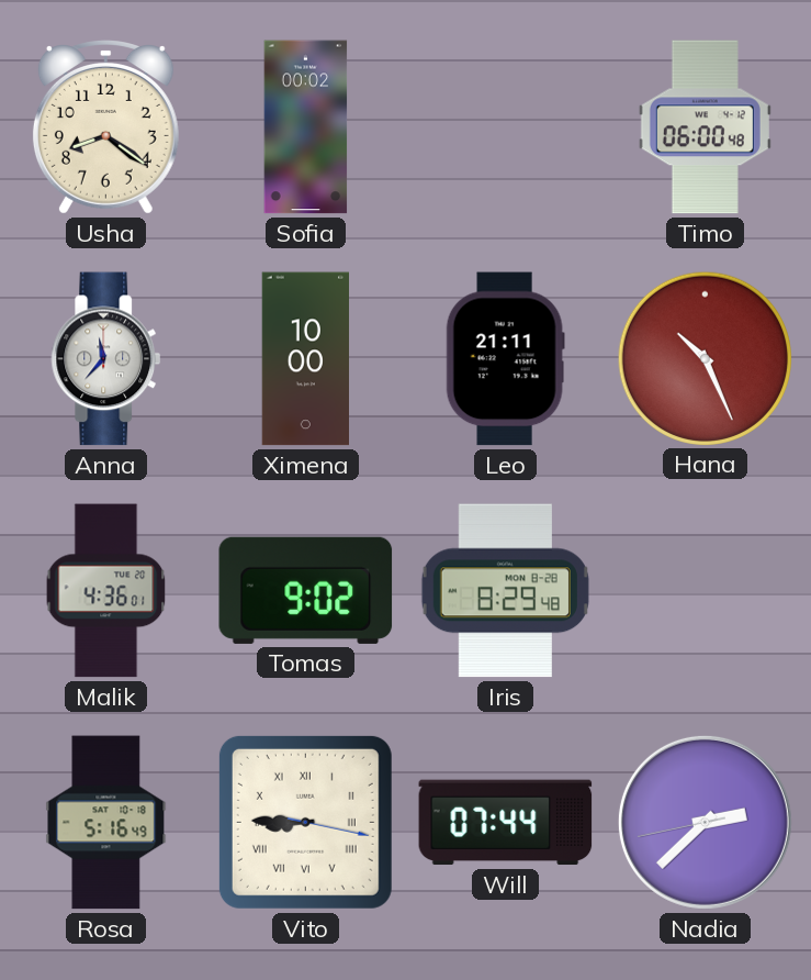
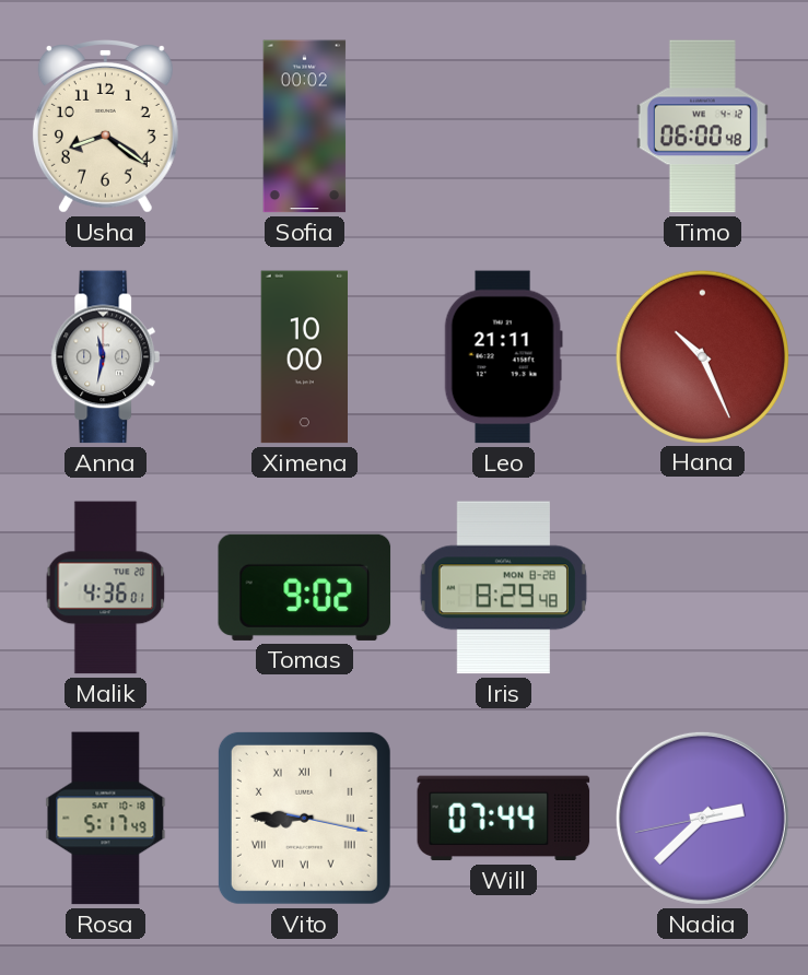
Anna: 11:37 -> 11:32 (106, 357)
Rosa: 5:16 -> 5:17 (106, 819)
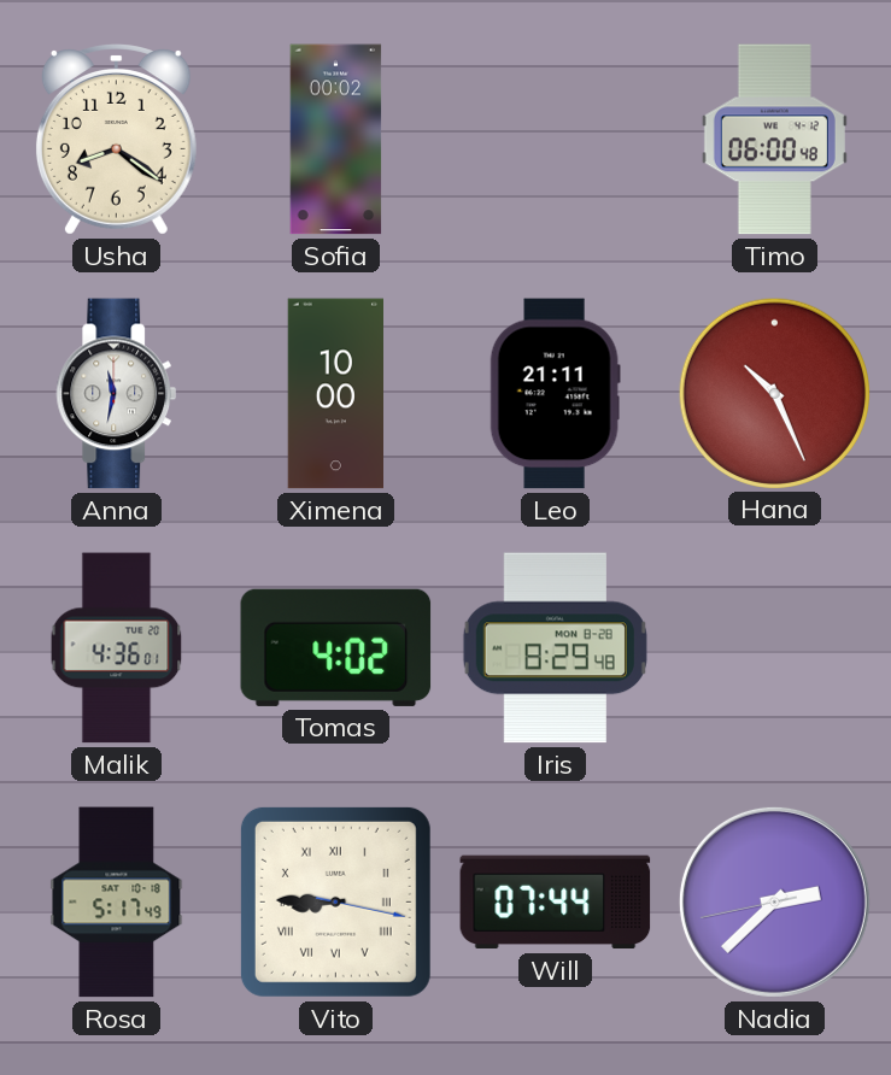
Tomas: 9:02 -> 4:02 (336, 647)
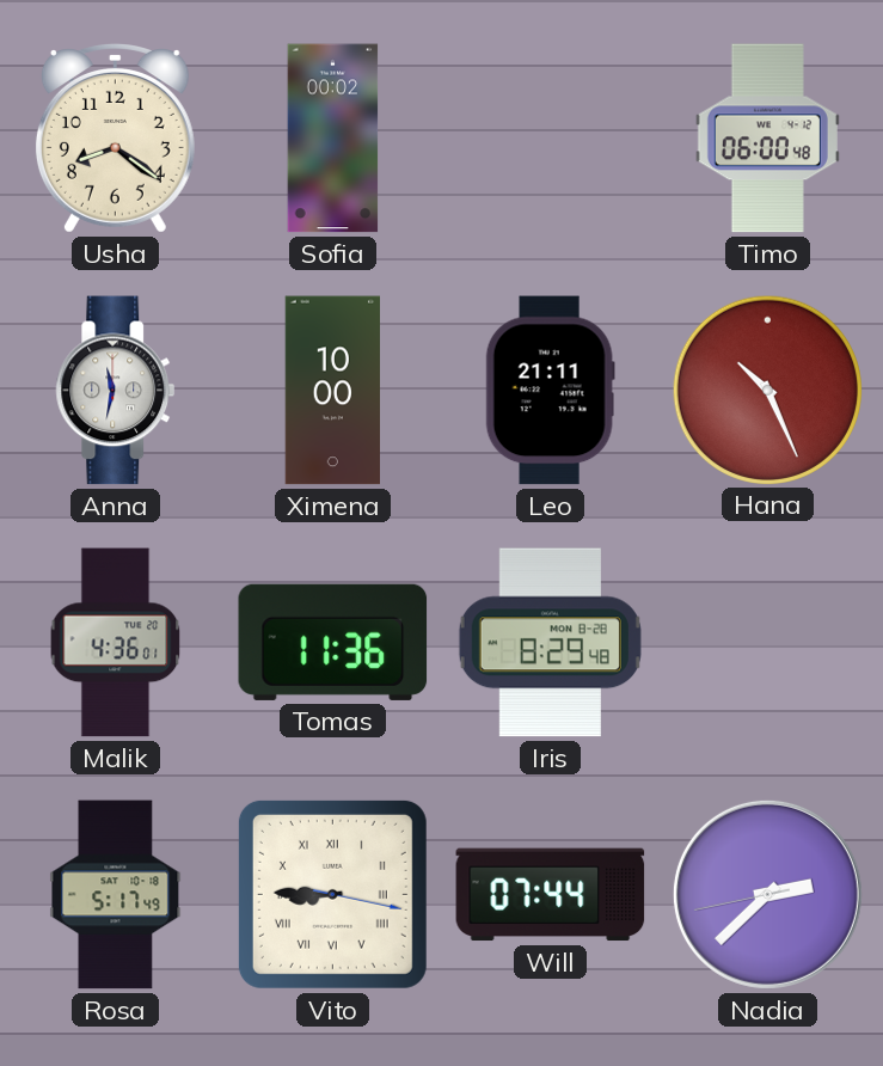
Tomas: 4:02 -> 11:36 (333, 642)
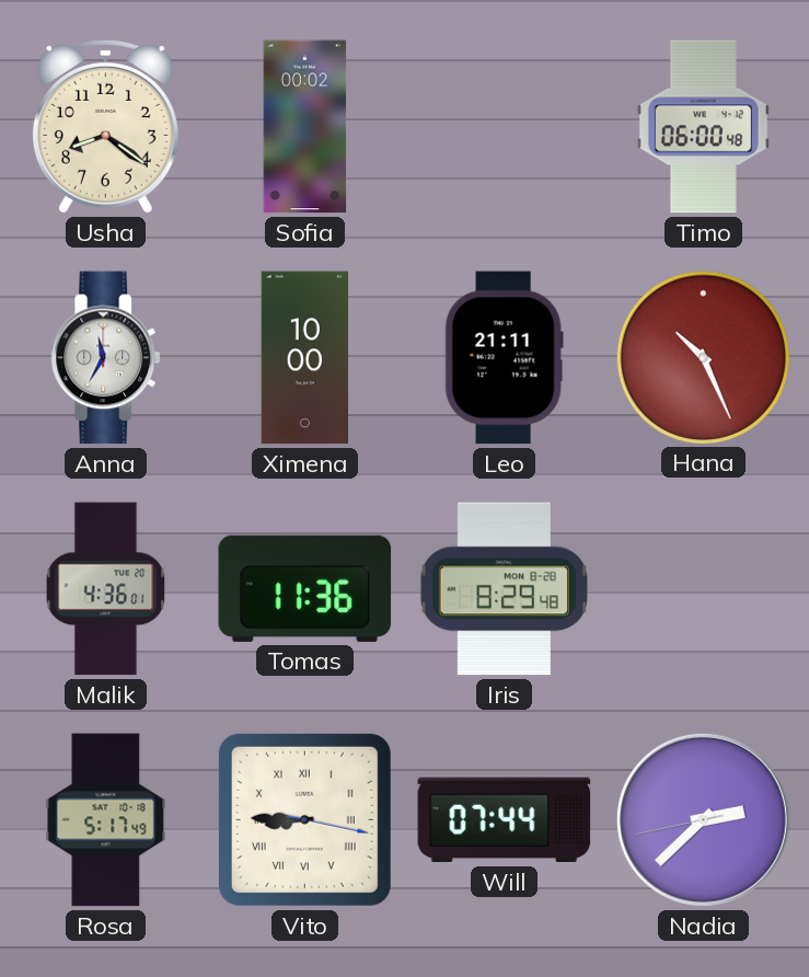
Anna: 11:32 -> 11:35 (106, 358)
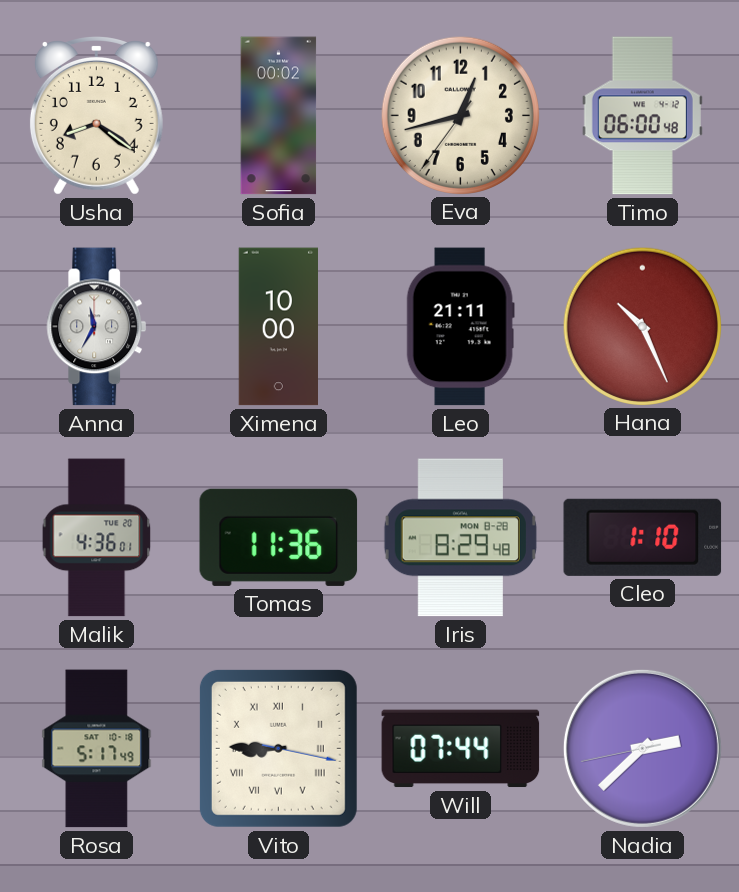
Eva: none -> 12:42 (460, 115)
Cleo: none -> 1:10 (643, 537)
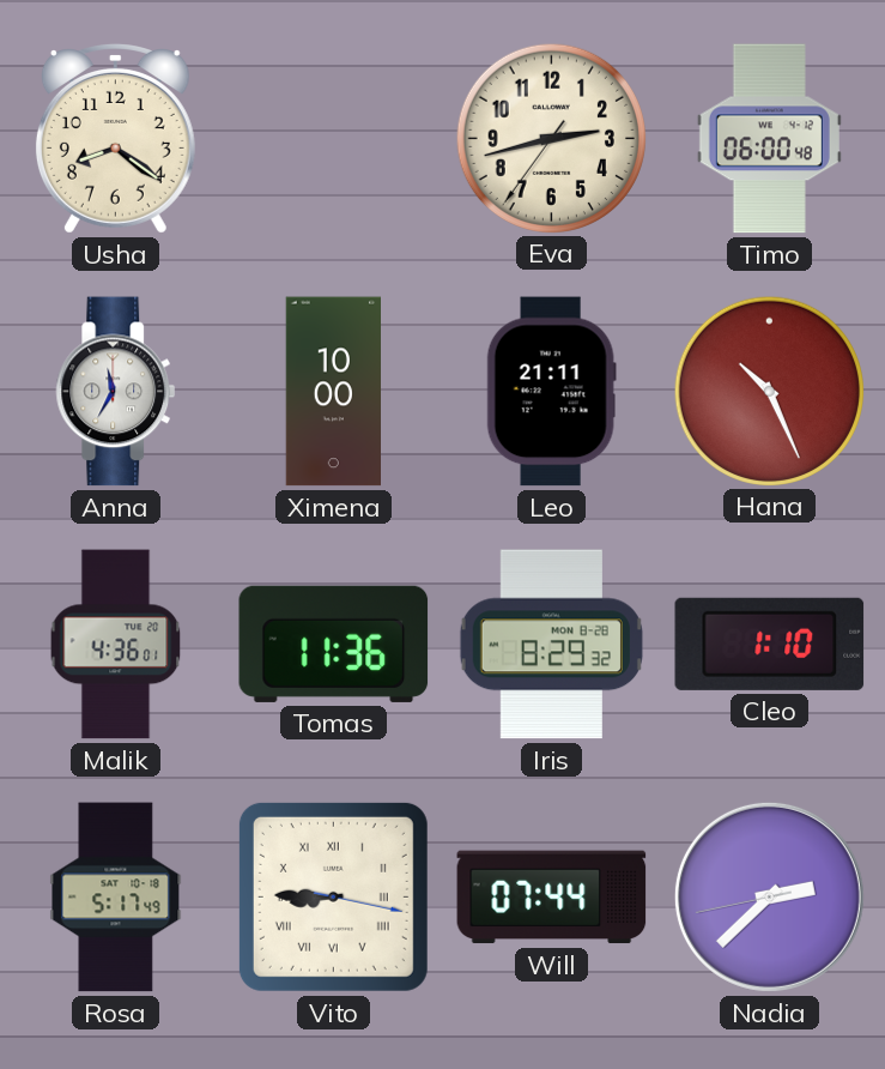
Sofia: 00:02 -> none (279, 116)
Eva: 12:42 -> 2:42 (551, 138)
Iris: 8:29:48 -> 8:29:32 (551, 645)
